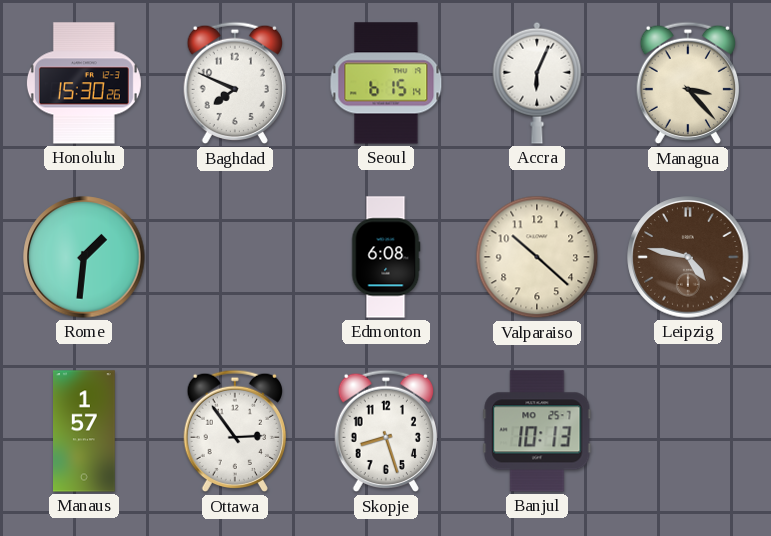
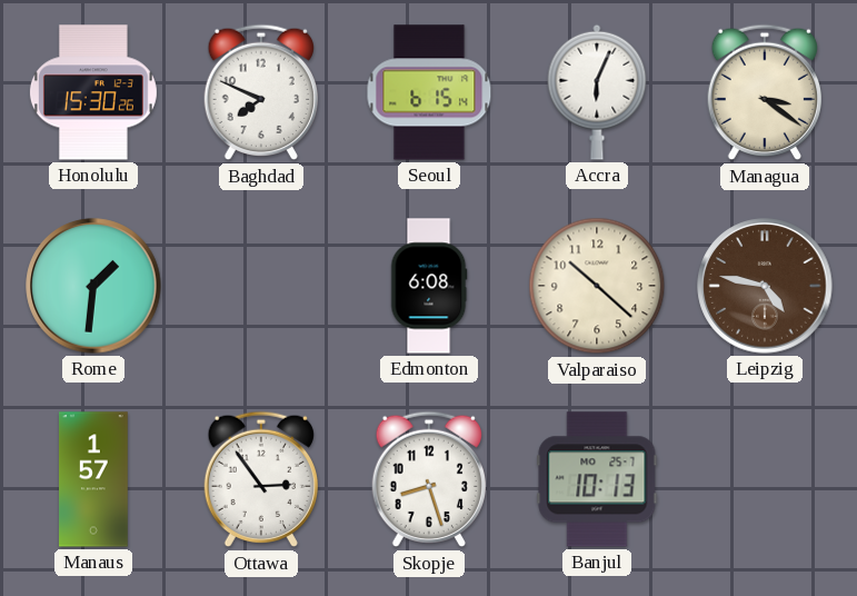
Managua: 3:23 -> 3:21 (764, 92)
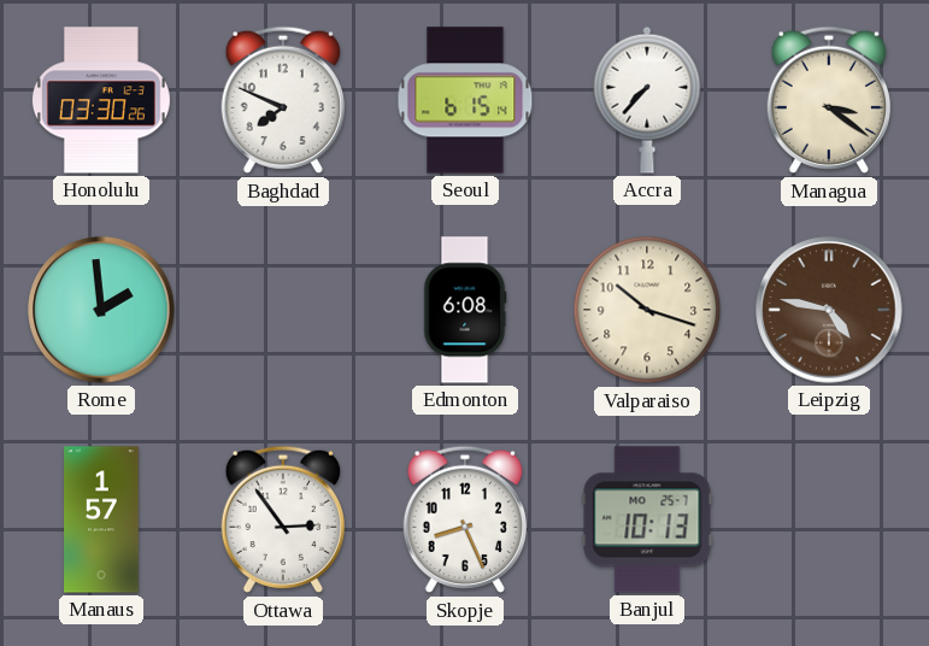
Honolulu: 15:30 -> 03:30 (101, 100)
Accra: 6:04 -> 7:37 (647, 100)
Rome: 1:31 -> 1:59 (101, 310)
Valparaiso: 10:22 -> 10:18 (647, 310)
Skopje: 8:27 -> 8:26 (464, 519)
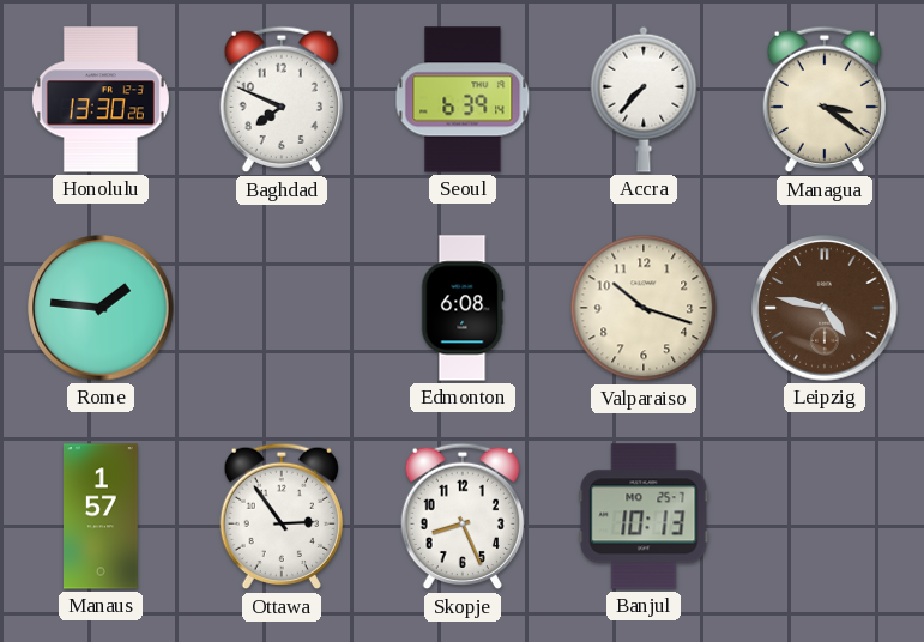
Honolulu: 03:30 -> 13:30 (101, 99)
Seoul: 6:15 -> 6:39 (463, 99)
Rome: 1:59 -> 1:46 (101, 308)
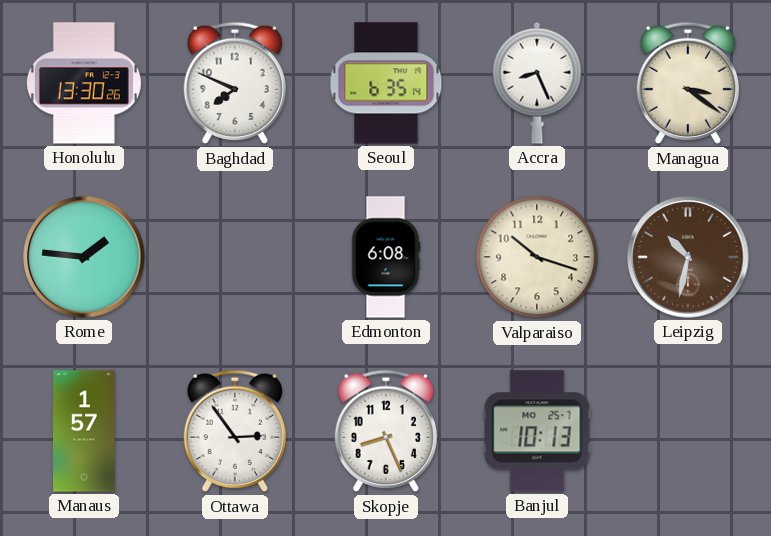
Seoul: 6:39 -> 6:35 (386, 83)
Accra: 7:37 -> 8:26 (537, 83)
Leipzig: 4:47 -> 10:32 (688, 257)
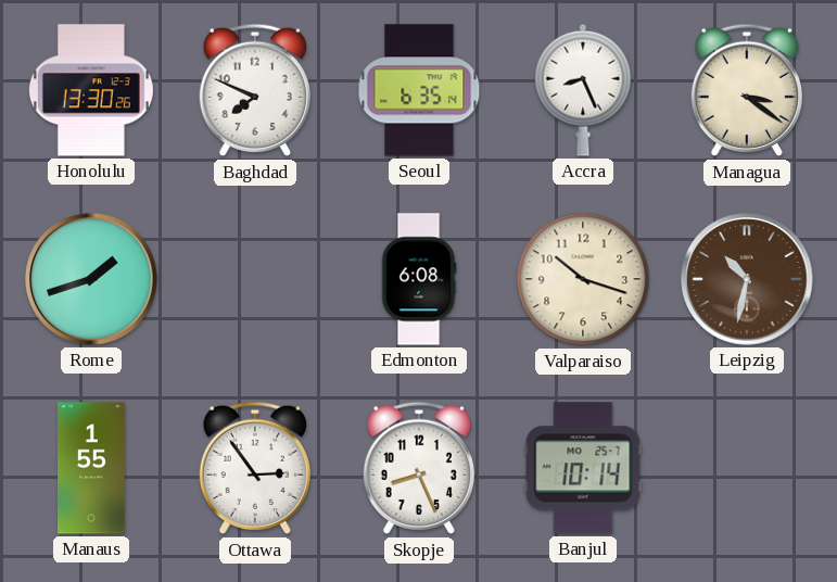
Rome: 1:46 -> 1:42 (91, 279)
Manaus: 1:57 -> 1:55 (91, 468)
Banjul: 10:13 -> 10:14 (583, 468)
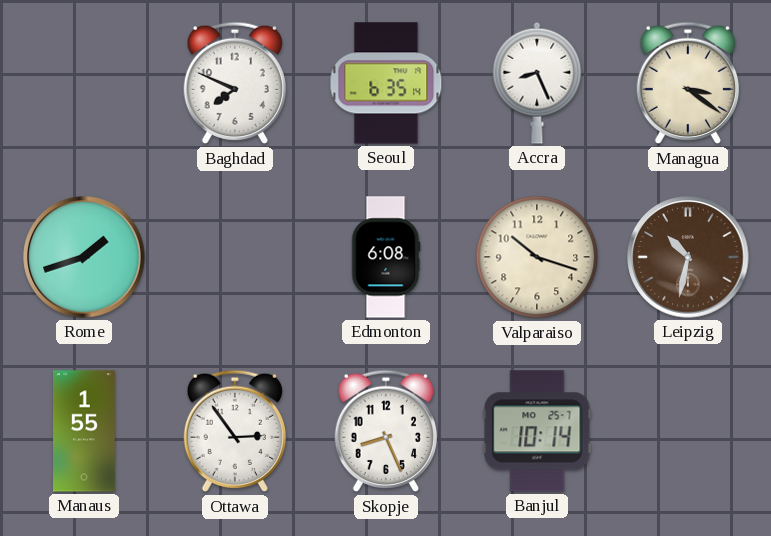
Honolulu: 13:30 -> none (91, 90)
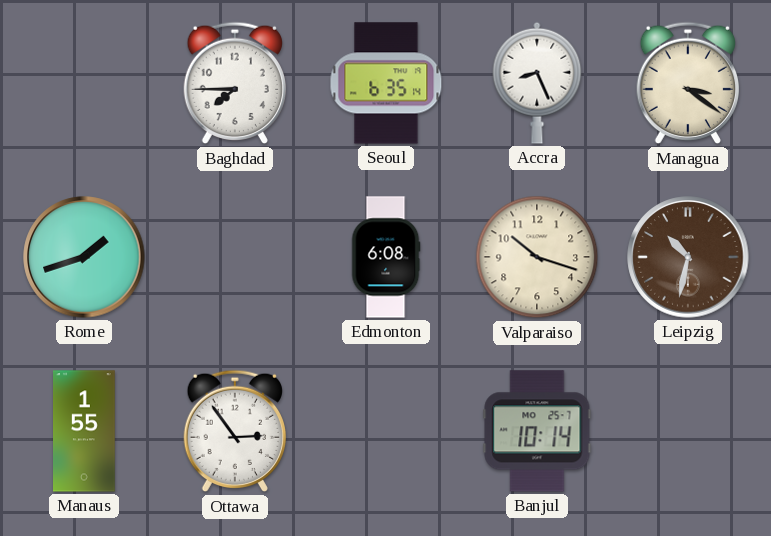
Baghdad: 7:49 -> 7:45 (234, 83)
Skopje: 8:26 -> none (385, 431)
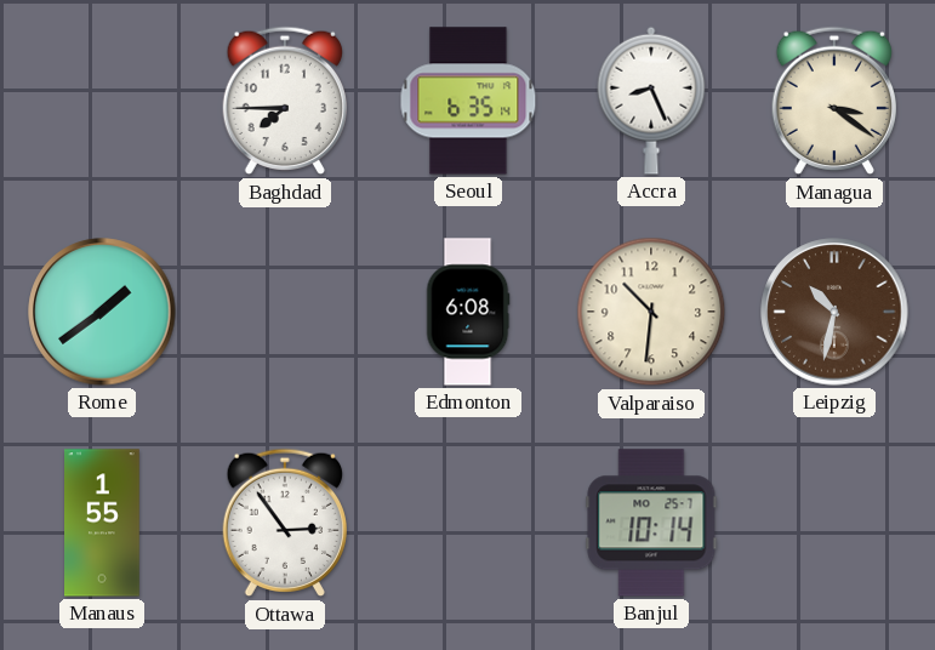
Rome: 1:42 -> 1:39 (102, 312)
Valparaiso: 10:18 -> 10:31 (651, 312)
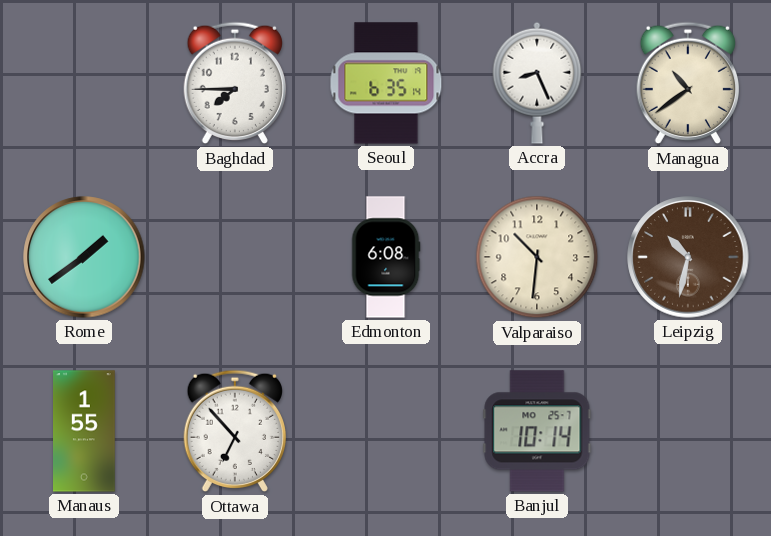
Managua: 3:21 -> 10:39 (687, 83)
Ottawa: 2:54 -> 6:53 (234, 431)
